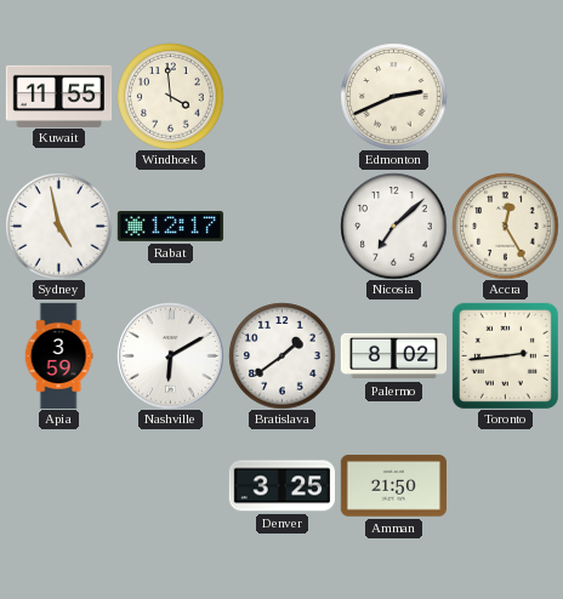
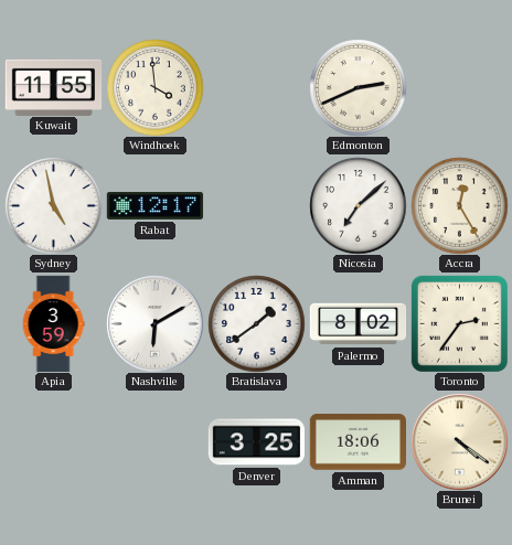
Toronto: 2:44 -> 2:36 (459, 323)
Amman: 21:50 -> 18:06 (358, 442)
Brunei: none -> 4:21 (459, 441)
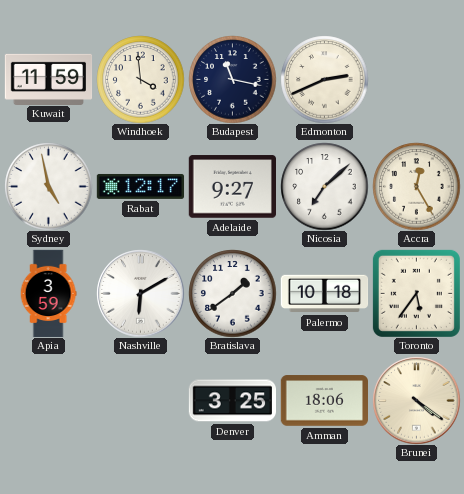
Kuwait: 11:55 -> 11:59 (48, 79)
Budapest: none -> 11:17 (232, 79)
Adelaide: none -> 9:27 (232, 187)
Palermo: 8:02 -> 10:18 (324, 294)
Toronto: 2:36 -> 5:36 (416, 293)
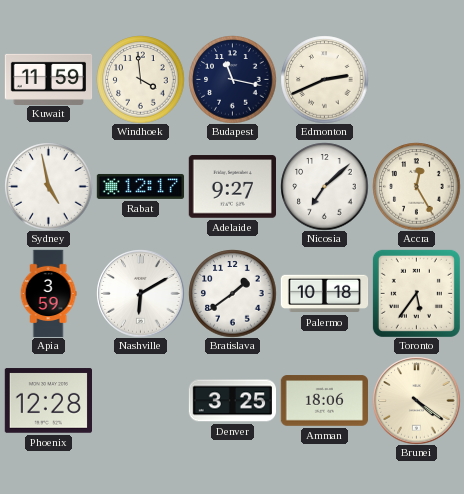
Phoenix: none -> 12:28 (48, 401)
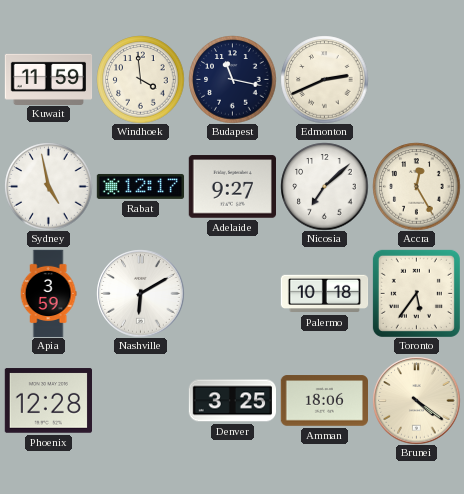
Bratislava: 1:39 -> none (232, 293)
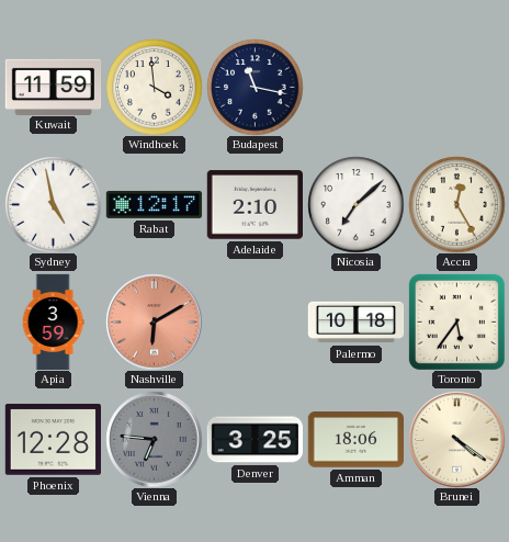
Edmonton: 2:41 -> none (324, 79)
Adelaide: 9:27 -> 2:10 (255, 205)
Nashville dial: white -> salmon (154, 321)
Vienna: none -> 6:46 (154, 439)
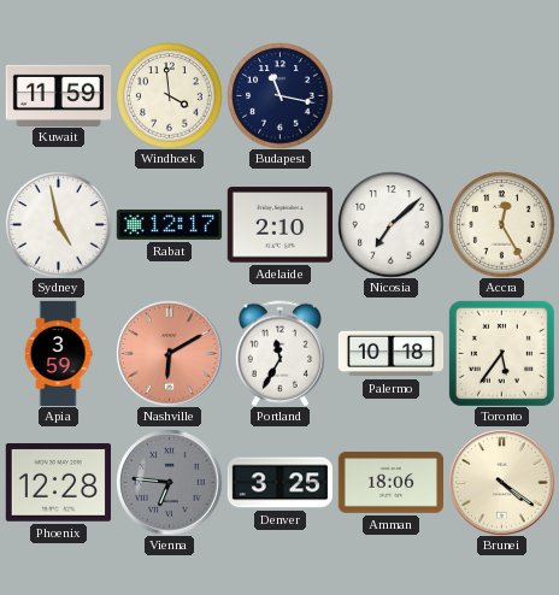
Portland: none -> 11:35 (279, 353)
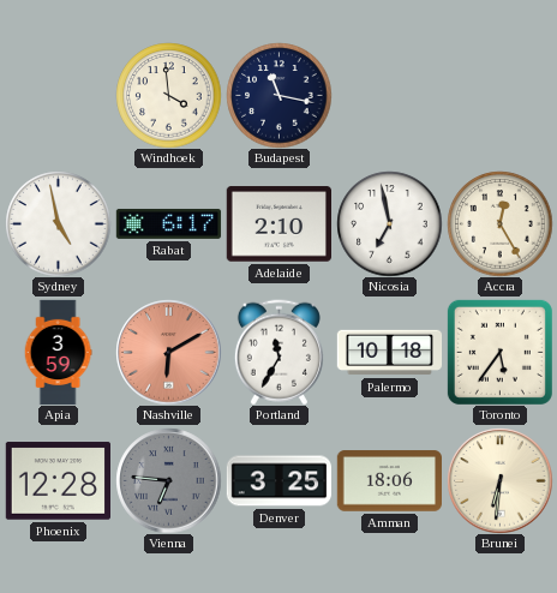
Kuwait: 11:59 -> none (58, 95)
Rabat: 12:17 -> 6:17 (168, 223)
Nicosia: 7:08 -> 6:58 (389, 223)
Brunei: 4:21 -> 6:31 (499, 480)
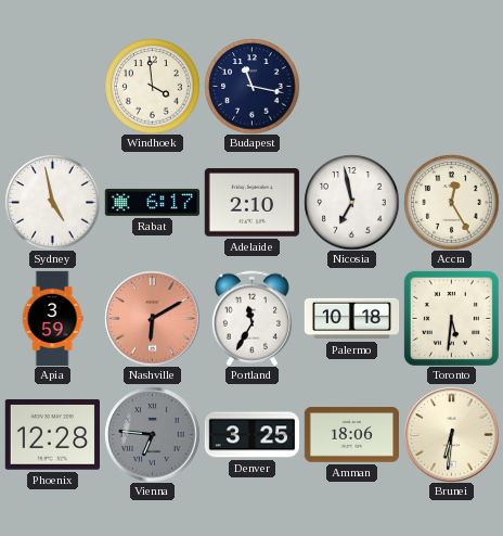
Toronto: 5:36 -> 5:31 (451, 318)
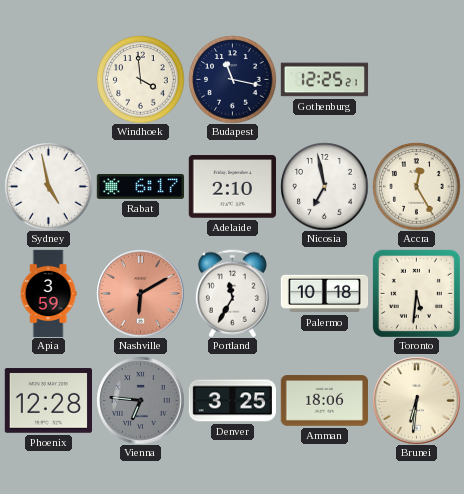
Gothenburg: none -> 12:25 (324, 80)
